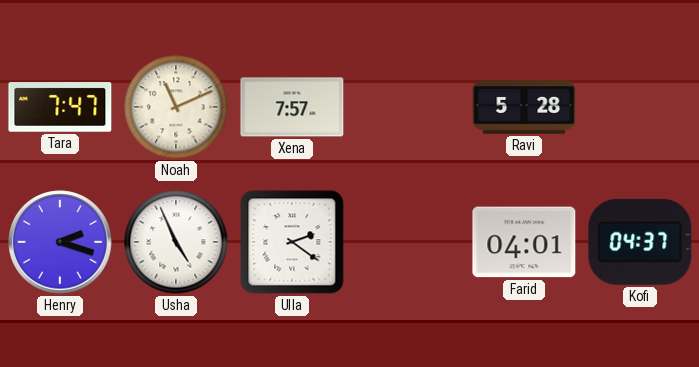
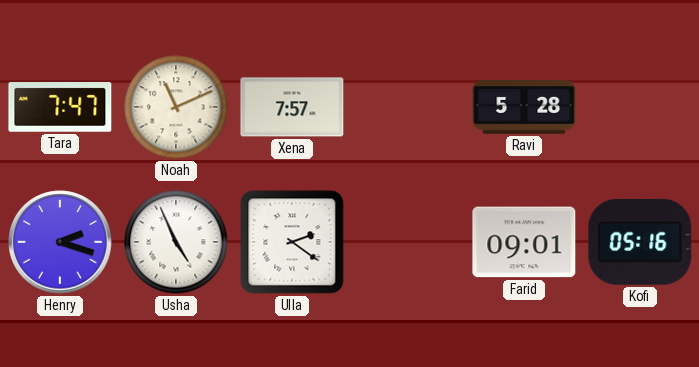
Farid: 04:01 -> 09:01 (524, 242)
Kofi: 04:37 -> 05:16 (640, 242)
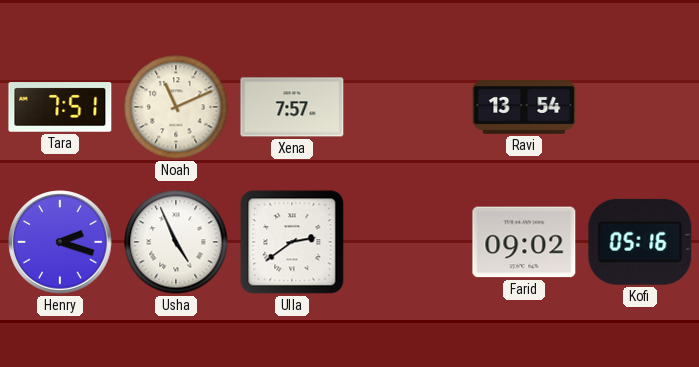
Tara: 7:47 -> 7:51 (60, 107)
Ravi: 5:28 -> 13:54 (524, 108)
Ulla: 2:21 -> 2:39 (292, 242)
Farid: 09:01 -> 09:02 (524, 242)
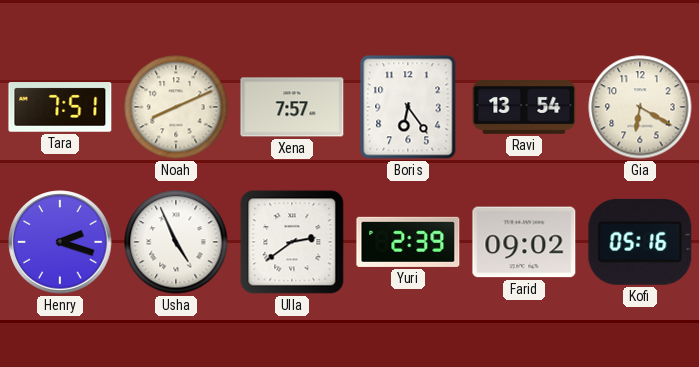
Noah: 11:11 -> 8:11 (176, 107)
Boris: none -> 6:24 (408, 107)
Gia: none -> 6:20 (640, 107)
Yuri: none -> 2:39 (408, 242)
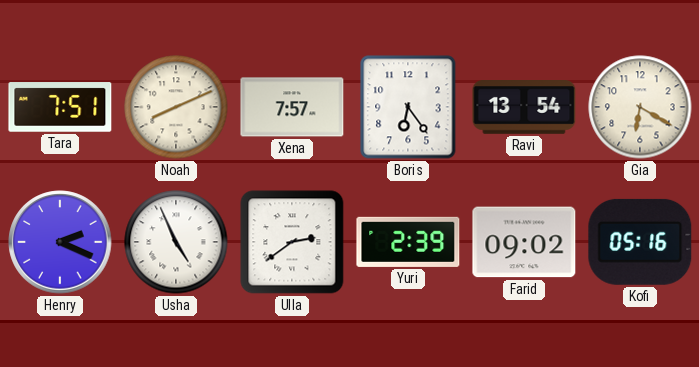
Henry: 2:18 -> 2:19 (60, 242)
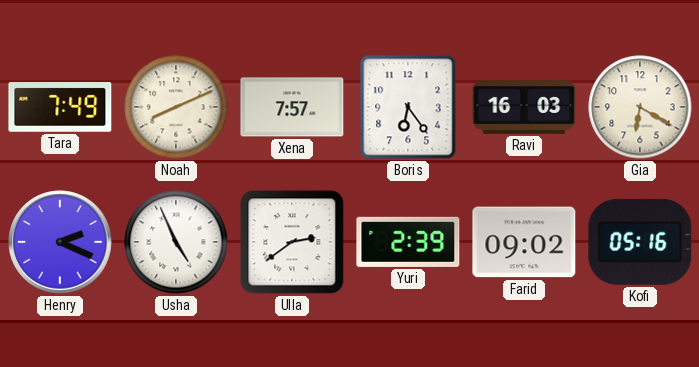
Tara: 7:51 -> 7:49 (60, 107)
Ravi: 13:54 -> 16:03 (524, 108)
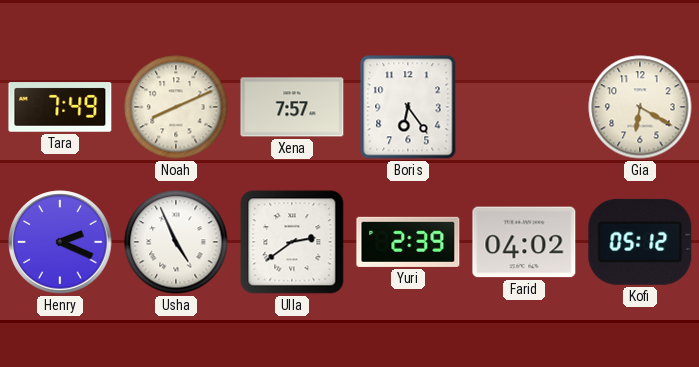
Ravi: 16:03 -> none (524, 108)
Farid: 09:02 -> 04:02 (524, 242)
Kofi: 05:16 -> 05:12 (640, 242)
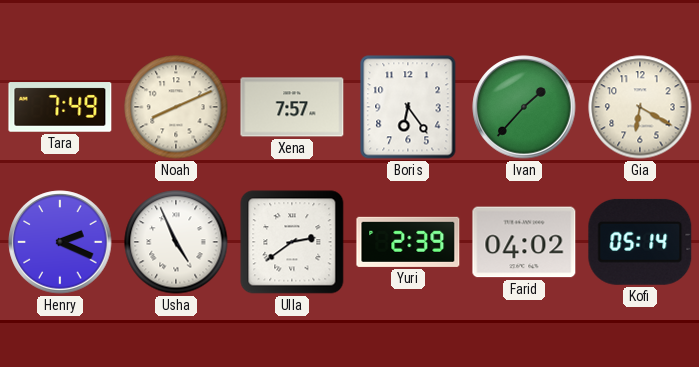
Ivan: none -> 1:37 (524, 107)
Kofi: 05:12 -> 05:14 (640, 242)
